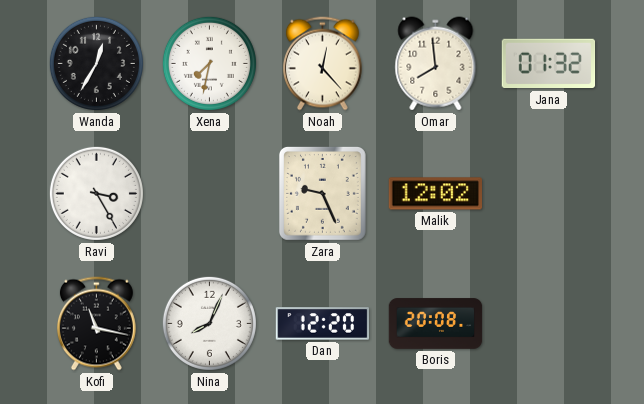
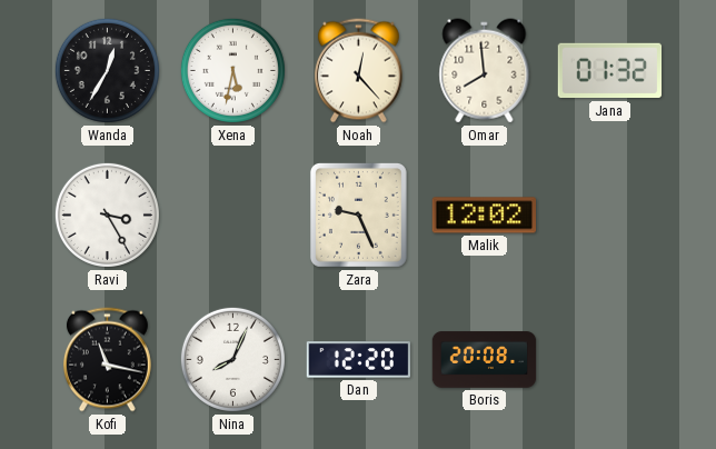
Xena: 7:32 -> 5:32 (232, 70)
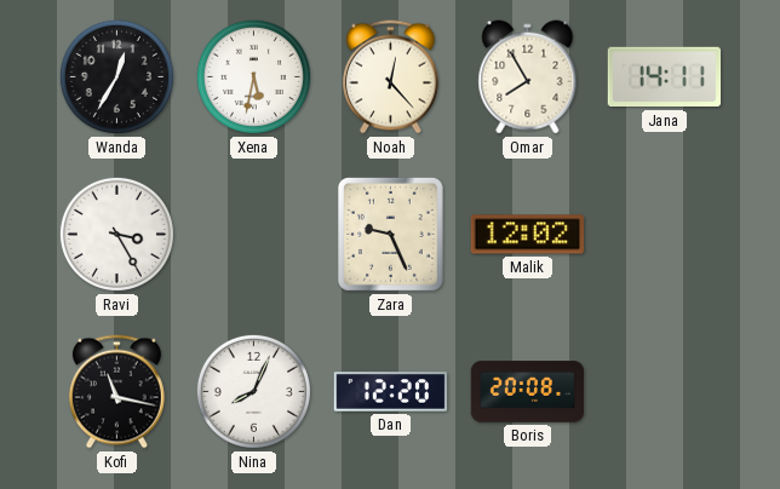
Omar: 7:59 -> 7:55 (528, 77)
Jana: 01:32 -> 14:11 (665, 77)
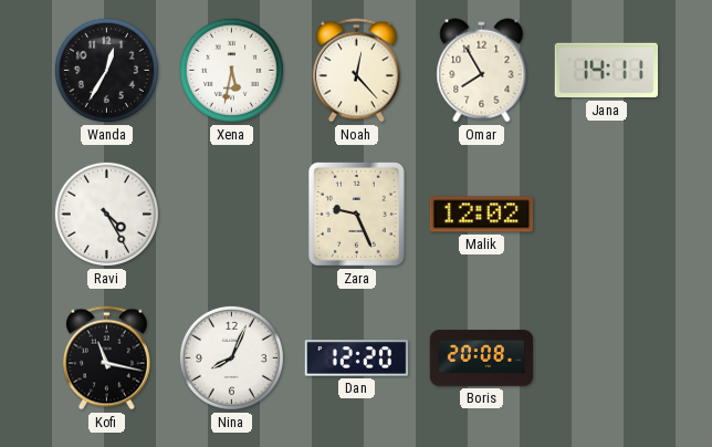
Ravi: 3:25 -> 4:25 (106, 214)
